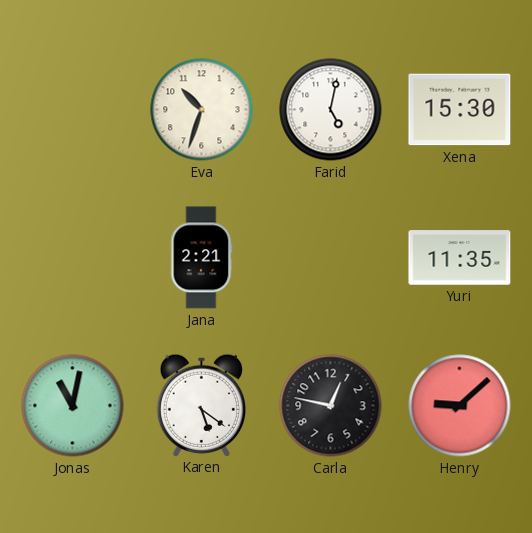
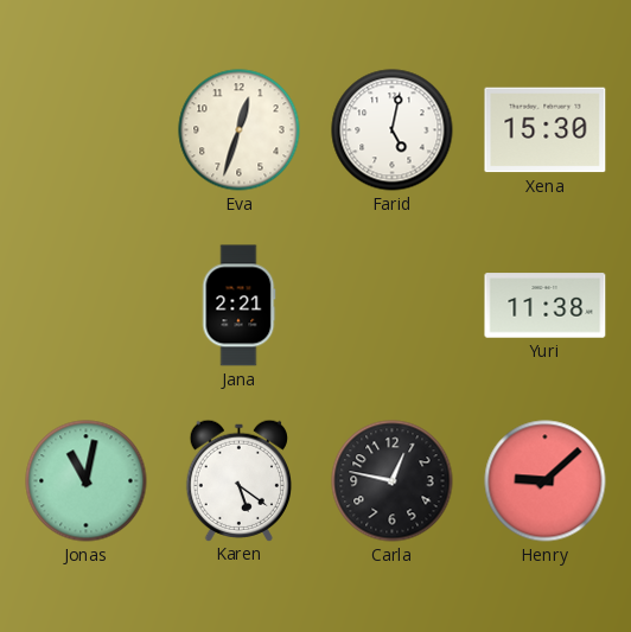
Eva: 10:33 -> 12:33 (240, 130)
Yuri: 11:35 -> 11:38 (546, 306)
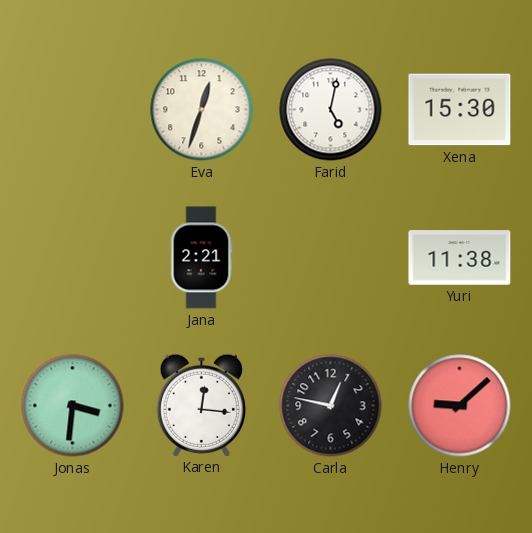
Jonas: 11:02 -> 3:31 (73, 406)
Karen: 5:21 -> 12:16 (201, 405)
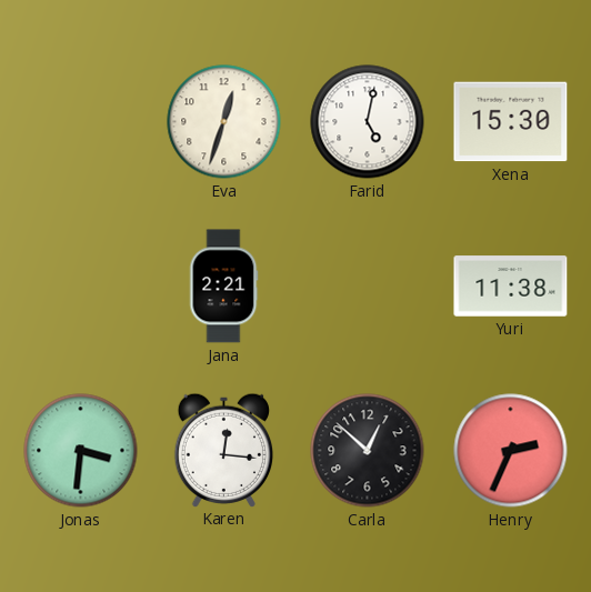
Carla: 12:47 -> 12:52 (368, 451)
Henry: 9:08 -> 2:34 (511, 451)
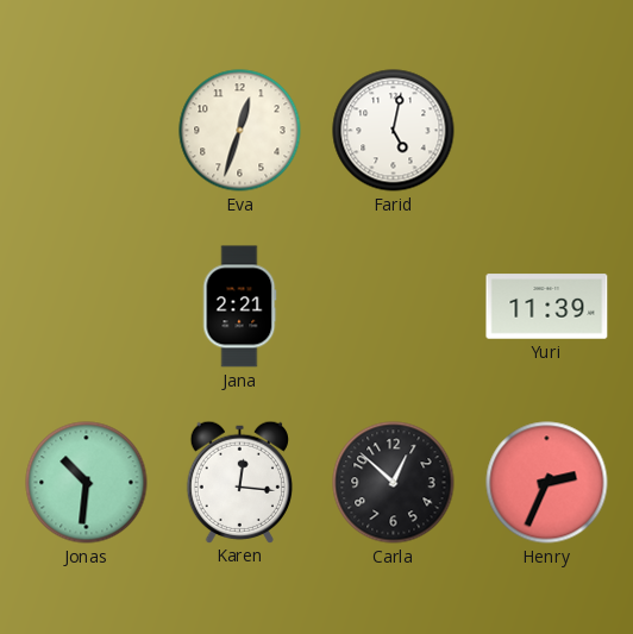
Xena: 15:30 -> none (511, 122)
Yuri: 11:38 -> 11:39 (547, 307)
Jonas: 3:31 -> 10:31 (87, 483)
